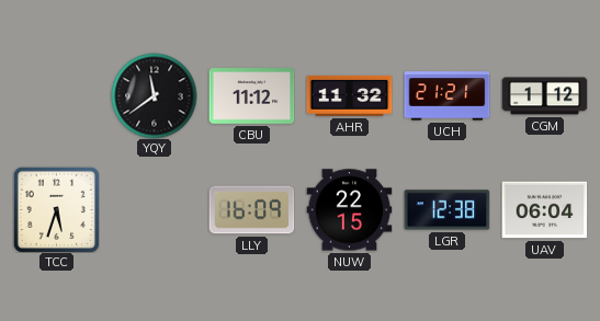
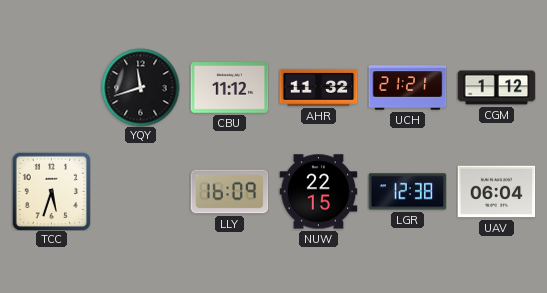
YQY: 11:39 -> 11:42 (140, 87)
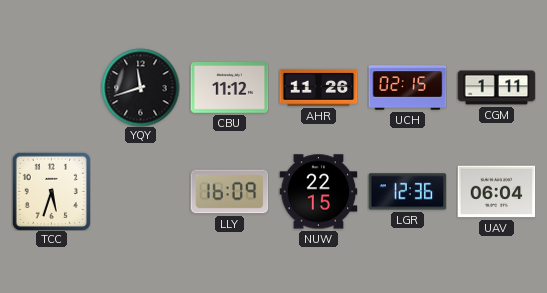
AHR: 11:32 -> 11:26 (318, 87)
UCH: 21:21 -> 02:15 (407, 88)
CGM: 1:12 -> 1:11 (496, 88)
LGR: 12:38 -> 12:36 (407, 192)
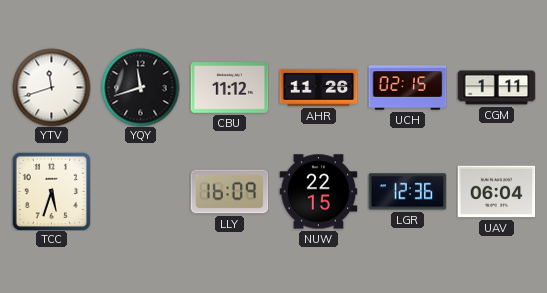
YTV: none -> 11:42 (51, 87)
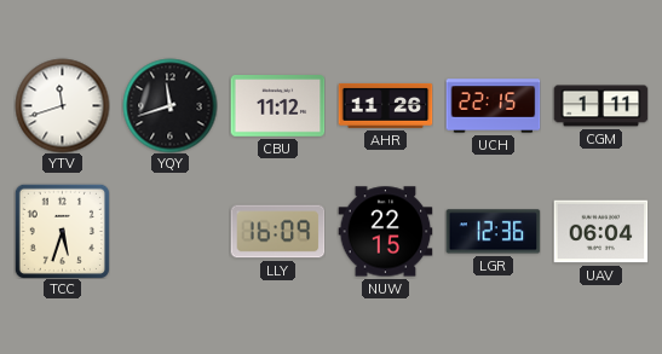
UCH: 02:15 -> 22:15 (493, 106)
